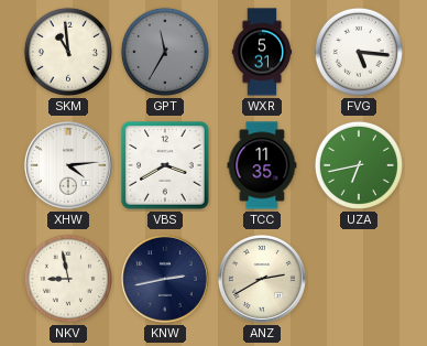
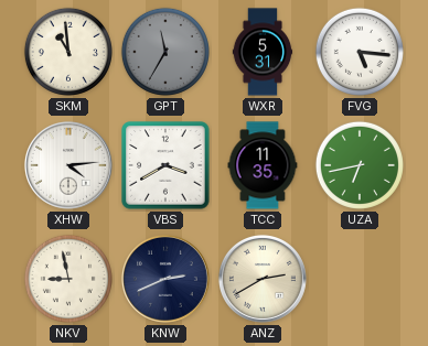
KNW: 2:43 -> 2:41 (165, 279)
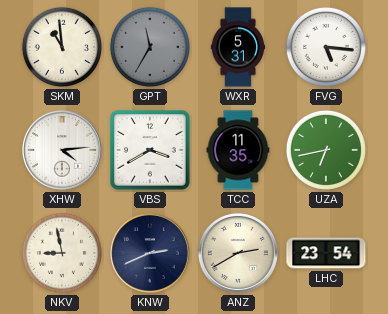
LHC: none -> 23:54 (326, 253)
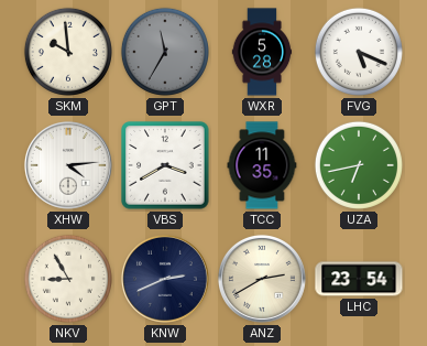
SKM: 10:59 -> 9:59 (68, 52)
WXR: 5:31 -> 5:28 (262, 52)
FVG: 5:16 -> 5:19 (359, 52)
NKV: 8:58 -> 8:55 (68, 279)
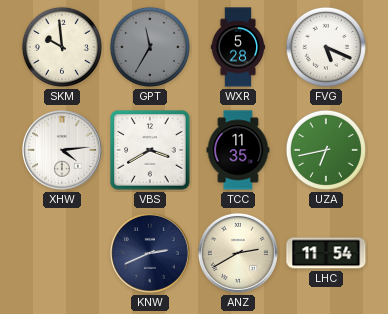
NKV: 8:55 -> none (68, 279)
LHC: 23:54 -> 11:54 (326, 253)
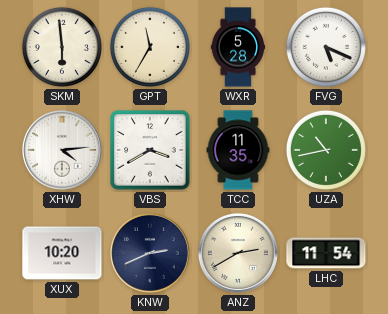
SKM: 9:59 -> 5:59 (62, 47)
GPT dial: grey -> cream (150, 47)
UZA: 6:43 -> 10:43 (326, 150)
XUX: none -> 10:20 (62, 253)
